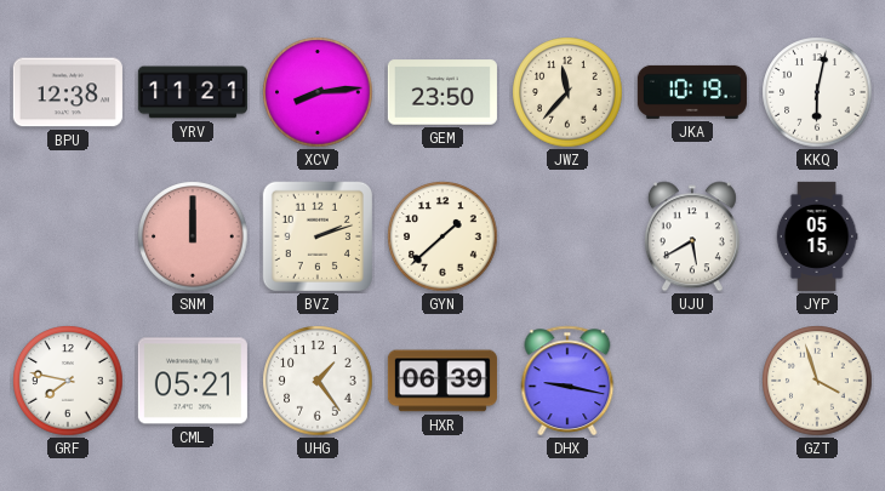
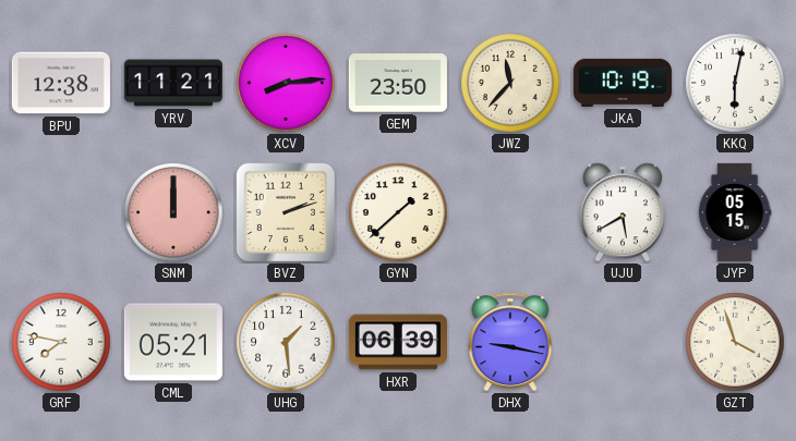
UHG: 1:24 -> 1:29 (286, 342)
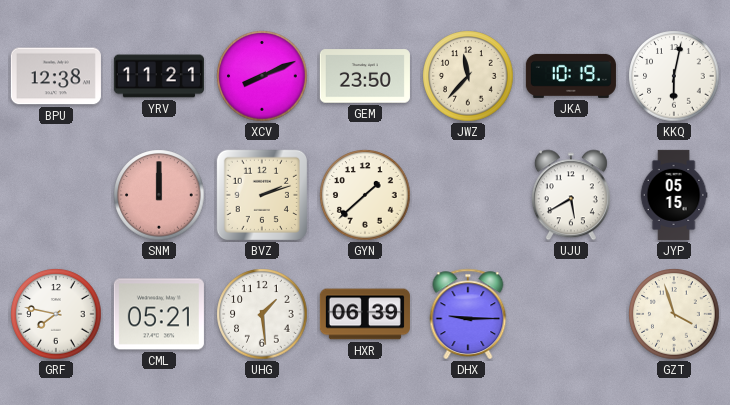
XCV: 8:14 -> 8:11 (262, 76)
DHX: 9:17 -> 9:15 (468, 314)
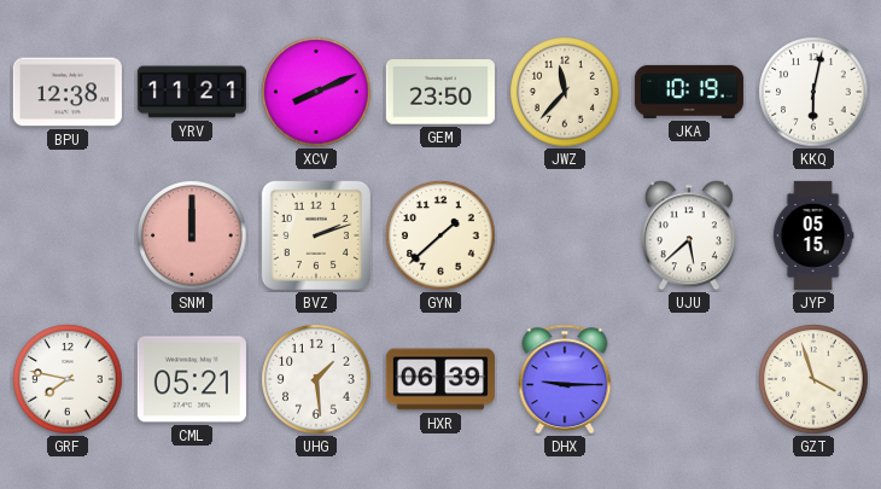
UJU: 5:40 -> 5:38 (689, 235)
